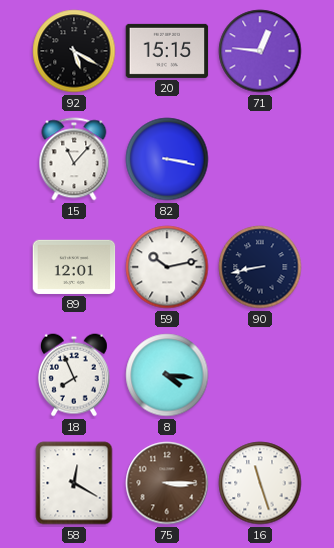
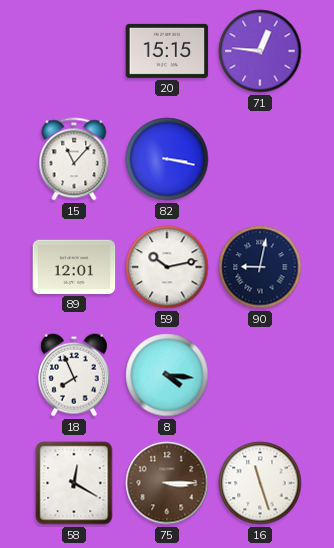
92: 5:20 -> none (74, 51)
90: 8:43 -> 9:02 (260, 267)
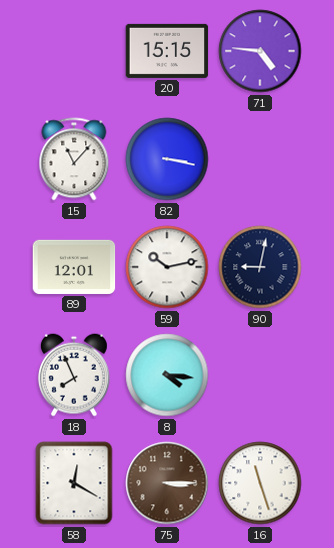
71: 12:46 -> 4:46 (260, 51)
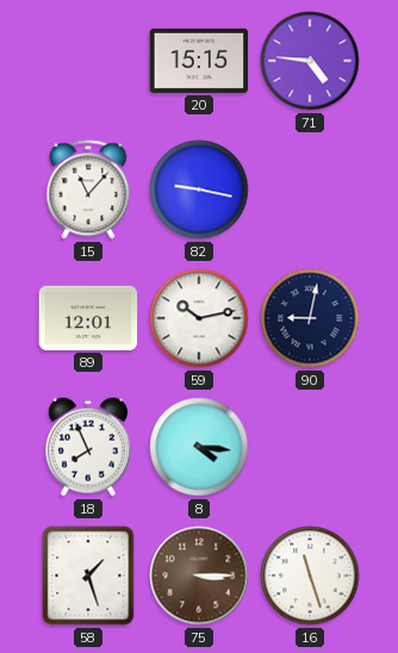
82: 3:17 -> 9:17 (199, 189)
58: 12:20 -> 1:27 (88, 576)
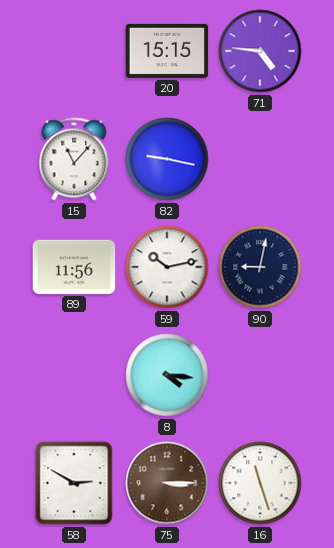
89: 12:01 -> 11:56 (74, 267)
18: 7:56 -> none (88, 447)
58: 1:27 -> 2:50 (74, 483)
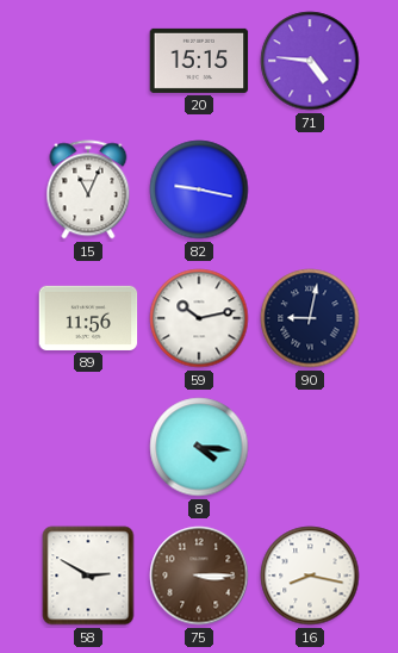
15: 11:07 -> 11:04 (88, 189)
16: 11:27 -> 8:17 (310, 576)
